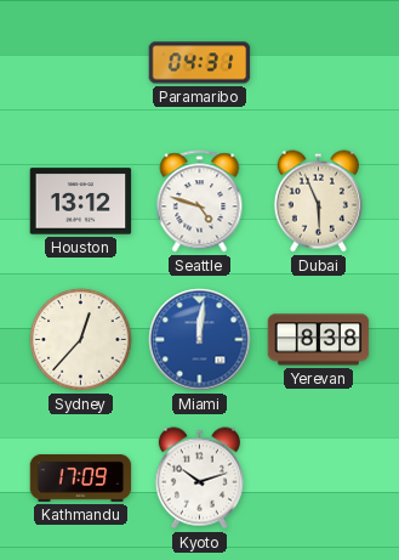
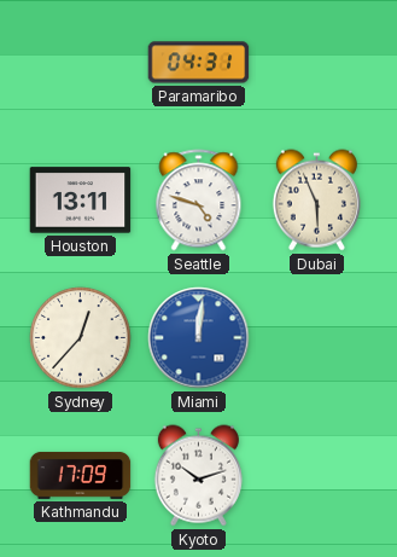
Houston: 13:12 -> 13:11 (81, 201)
Yerevan: 8:38 -> none (319, 340)
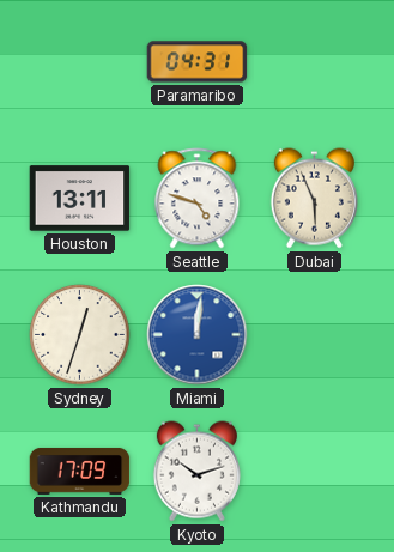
Sydney: 12:37 -> 12:33 (80, 335)
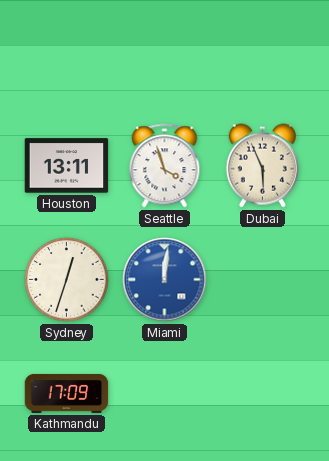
Paramaribo: 04:31 -> none (198, 62)
Seattle: 4:48 -> 3:57 (165, 166)
Kyoto: 10:12 -> none (196, 472)
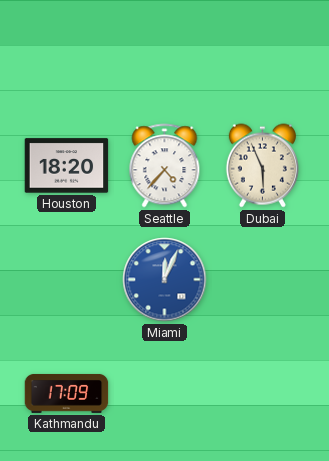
Houston: 13:11 -> 18:20 (67, 166)
Seattle: 3:57 -> 4:37 (165, 166)
Sydney: 12:33 -> none (67, 280)
Miami: 12:01 -> 12:04 (165, 280)
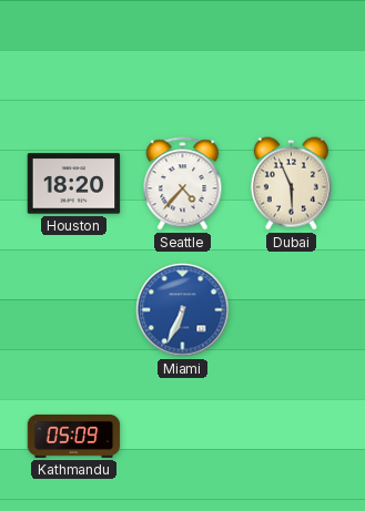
Miami: 12:04 -> 6:34 (183, 310)
Kathmandu: 17:09 -> 05:09 (74, 436)
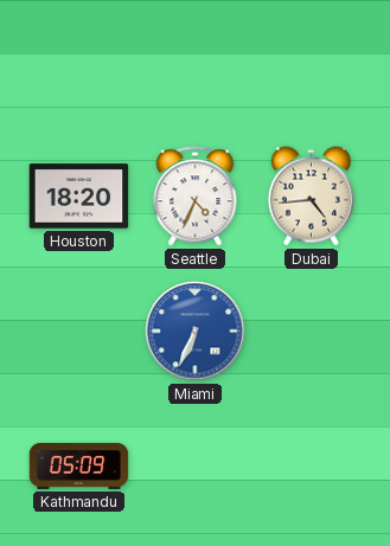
Seattle: 4:37 -> 4:34 (196, 197)
Dubai: 5:56 -> 4:44 (311, 197)
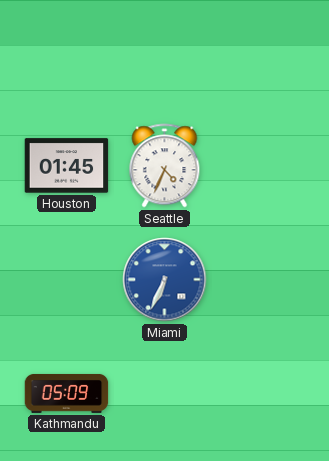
Houston: 18:20 -> 01:45 (67, 166)
Dubai: 4:44 -> none (311, 197)
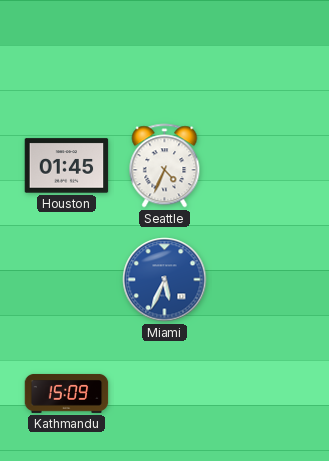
Miami: 6:34 -> 5:34 (165, 280)
Kathmandu: 05:09 -> 15:09 (67, 393)
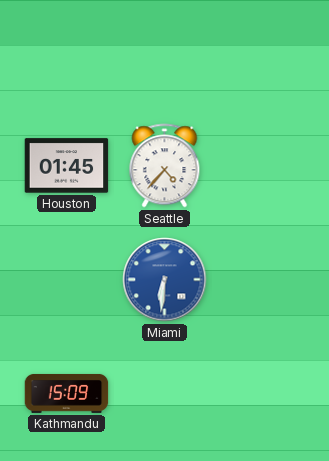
Seattle: 4:34 -> 4:37 (165, 166)
Miami: 5:34 -> 6:31 (165, 280)
